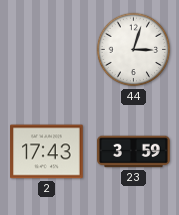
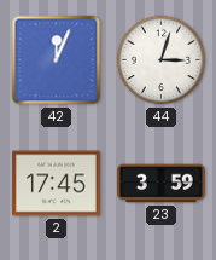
42: none -> 12:04 (57, 60)
2: 17:43 -> 17:45 (57, 184)
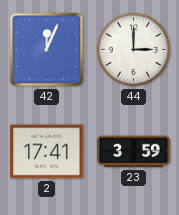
44: 3:03 -> 3:00 (134, 50)
2: 17:45 -> 17:41 (47, 152)
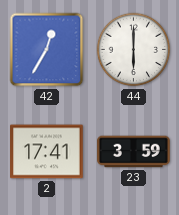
42: 12:04 -> 12:35 (47, 50)
44: 3:00 -> 6:00 (134, 50)
